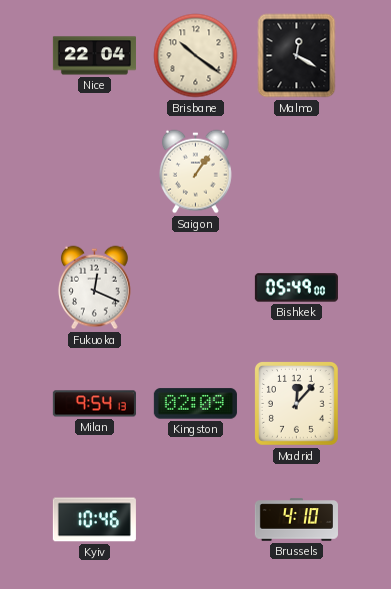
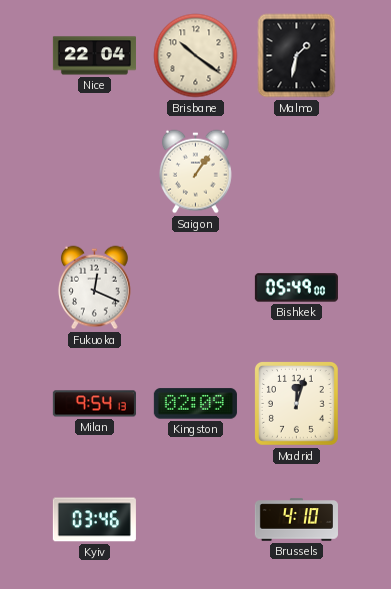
Malmo: 12:20 -> 1:32 (297, 56)
Madrid: 12:07 -> 12:03 (296, 403)
Kyiv: 10:46 -> 03:46 (94, 520)
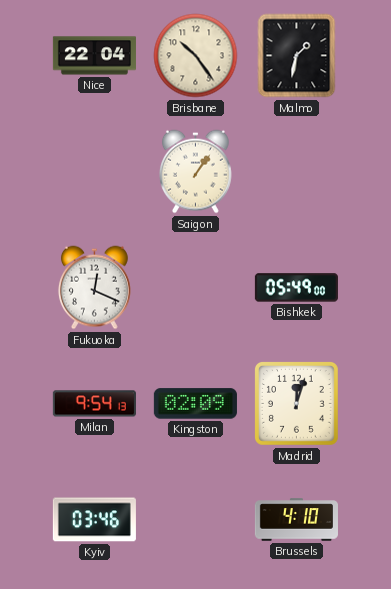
Brisbane: 10:21 -> 10:24 (196, 56)
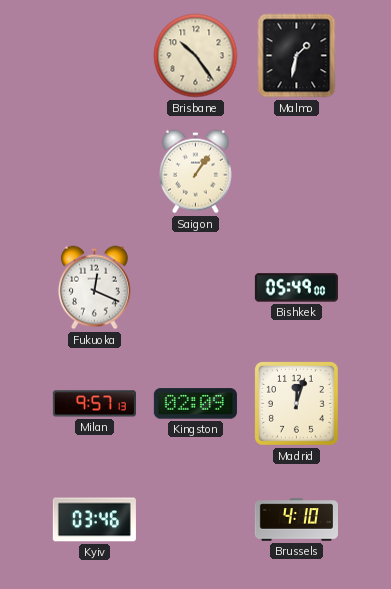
Nice: 22:04 -> none (94, 56)
Milan: 9:54 -> 9:57 (94, 404)
